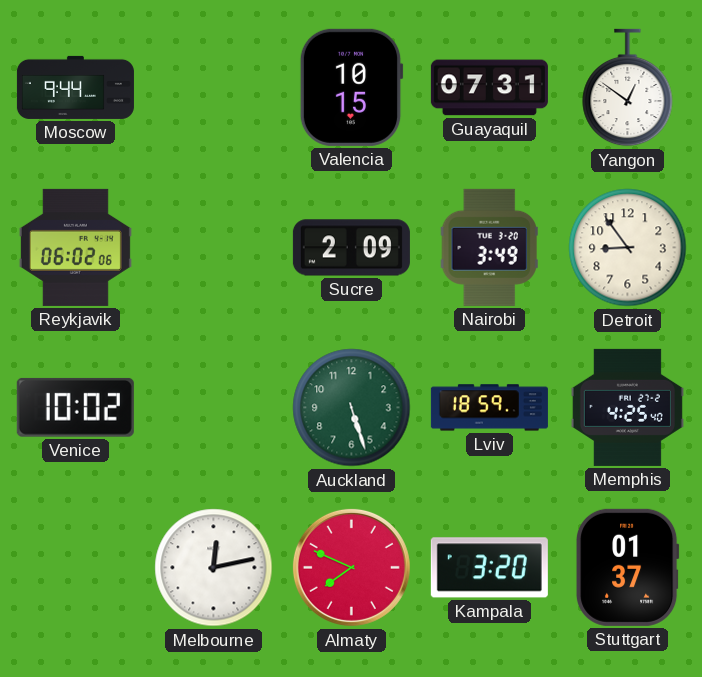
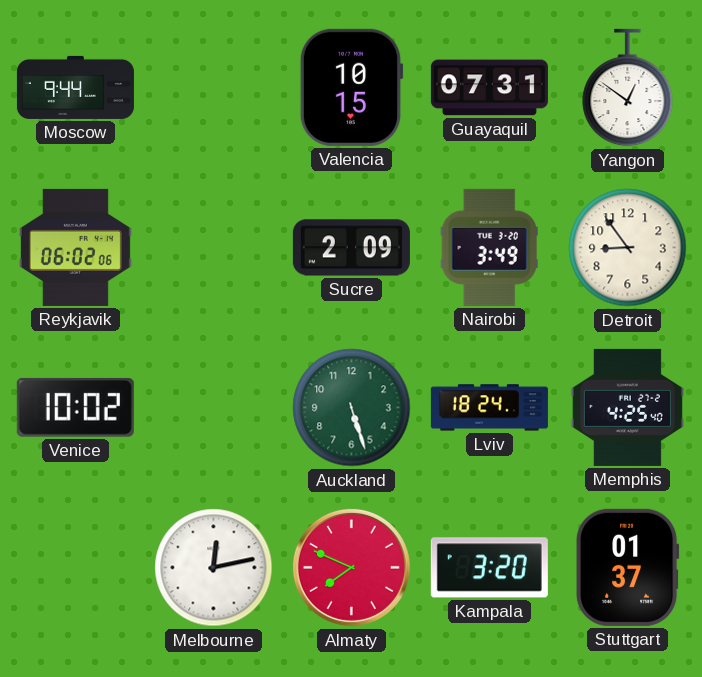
Lviv: 18:59 -> 18:24 (489, 408)
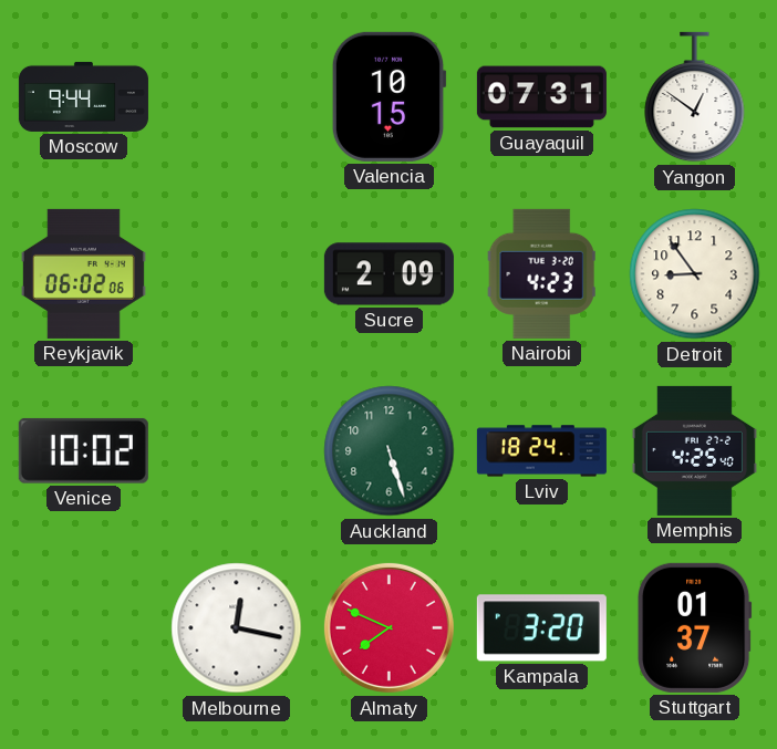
Nairobi: 3:49 -> 4:23 (541, 273)
Melbourne: 12:13 -> 12:17 (237, 628)
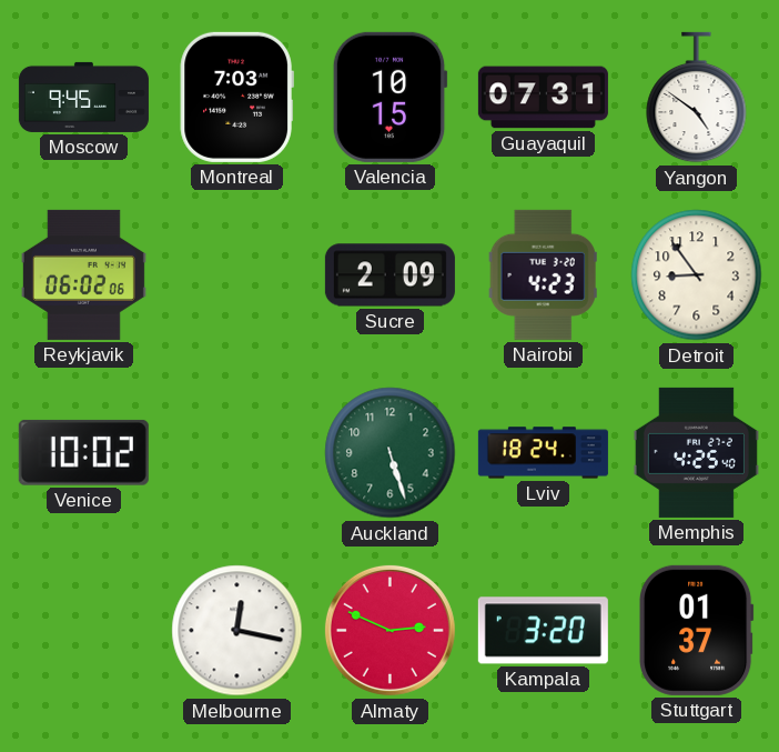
Moscow: 9:44 -> 9:45 (83, 97)
Montreal: none -> 7:03 (236, 97)
Yangon: 12:51 -> 4:51 (697, 98)
Almaty: 7:49 -> 2:49 (389, 630)
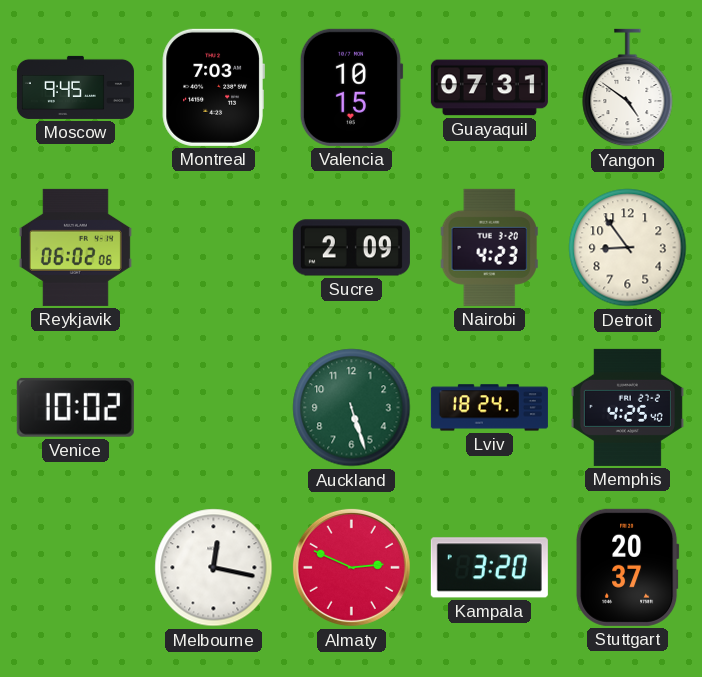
Stuttgart: 01:37 -> 20:37 (627, 567)
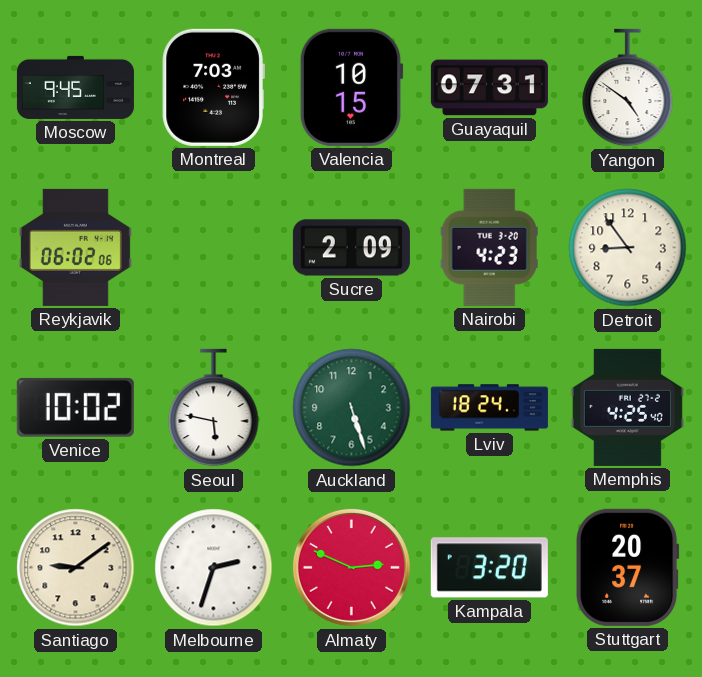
Seoul: none -> 5:47 (214, 408)
Santiago: none -> 9:09 (76, 568)
Melbourne: 12:17 -> 2:33 (214, 568)
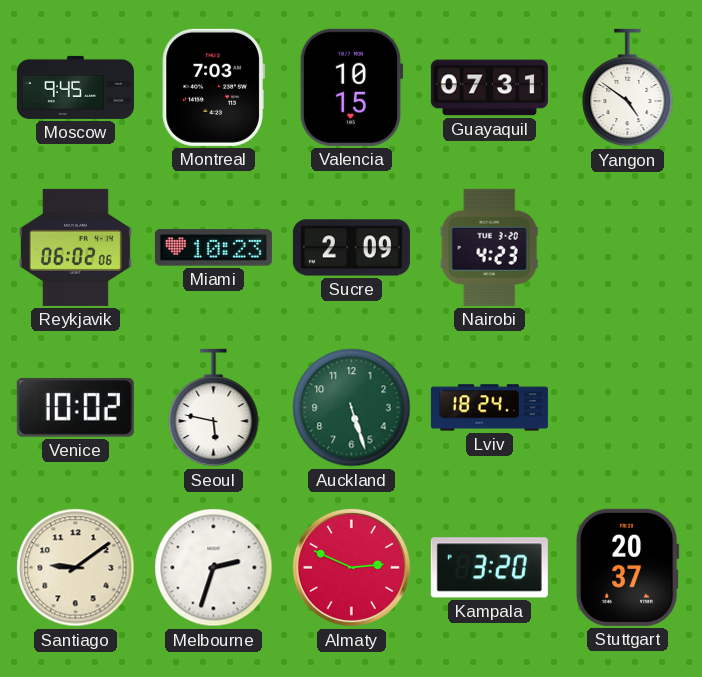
Miami: none -> 10:23 (213, 248)
Detroit: 8:54 -> none (628, 248)
Memphis: 4:25 -> none (627, 407)
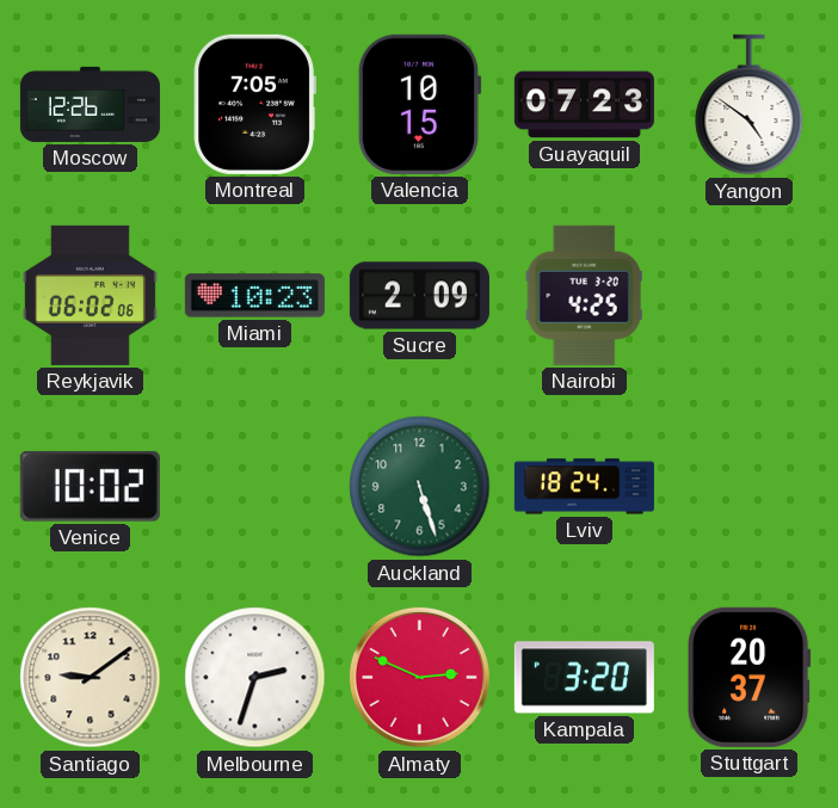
Moscow: 9:45 -> 12:26 (90, 104)
Montreal: 7:03 -> 7:05 (254, 104)
Guayaquil: 07:31 -> 07:23 (584, 105)
Nairobi: 4:23 -> 4:25 (584, 295)
Seoul: 5:47 -> none (214, 408)
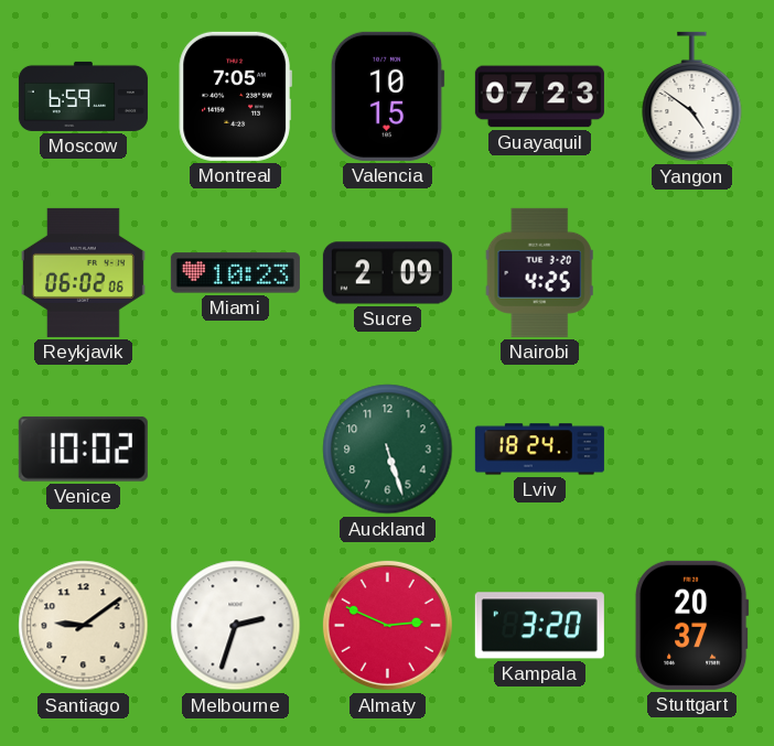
Moscow: 12:26 -> 6:59 (83, 96)
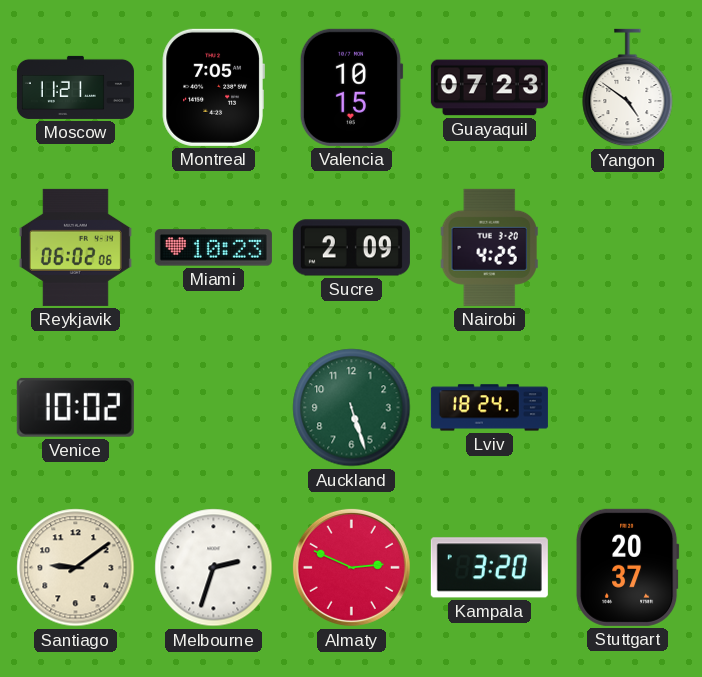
Moscow: 6:59 -> 11:21 (75, 87)
